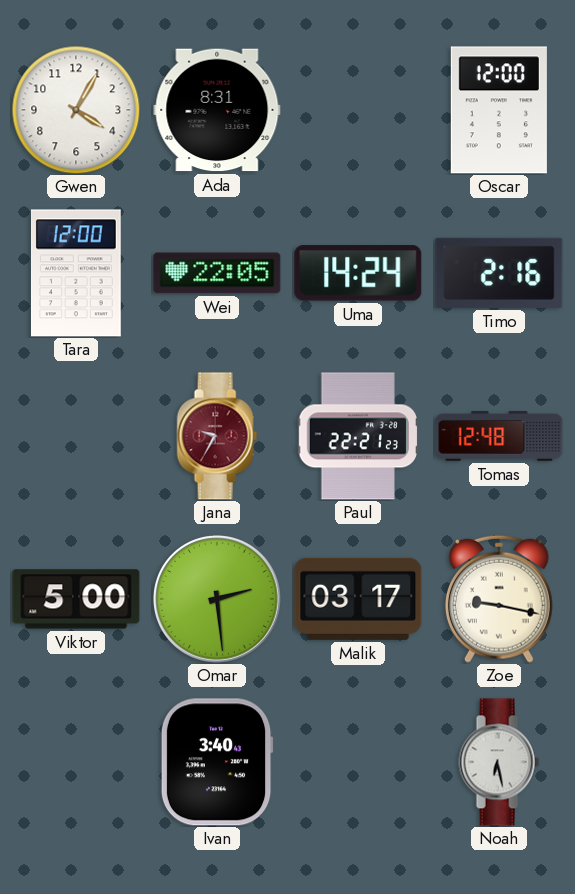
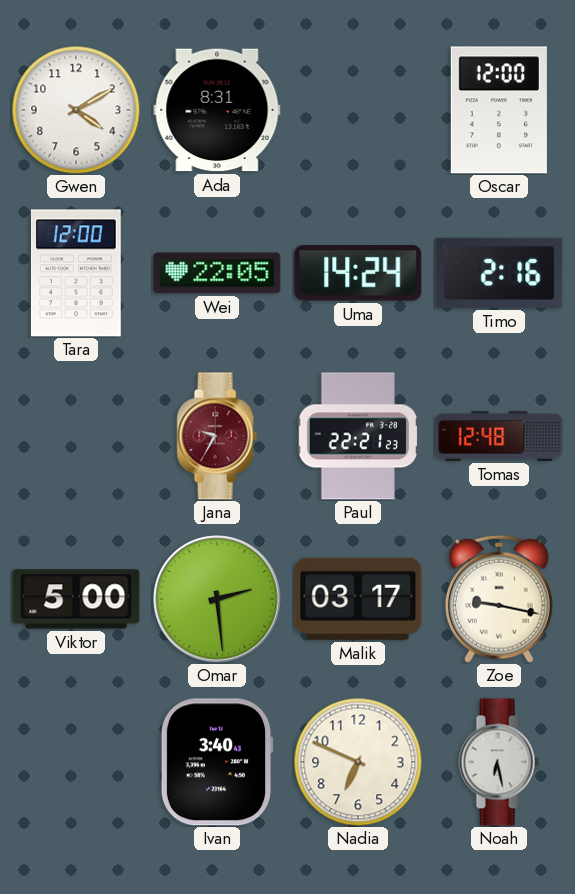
Gwen: 4:05 -> 4:10 (76, 110)
Nadia: none -> 6:49 (358, 762)
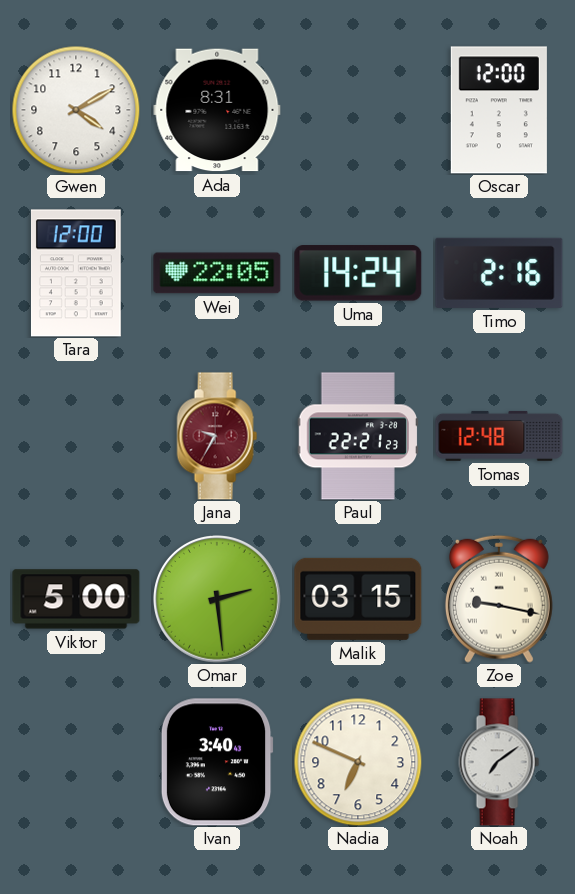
Malik: 03:17 -> 03:15 (358, 599)
Noah: 6:28 -> 7:09 (499, 762)
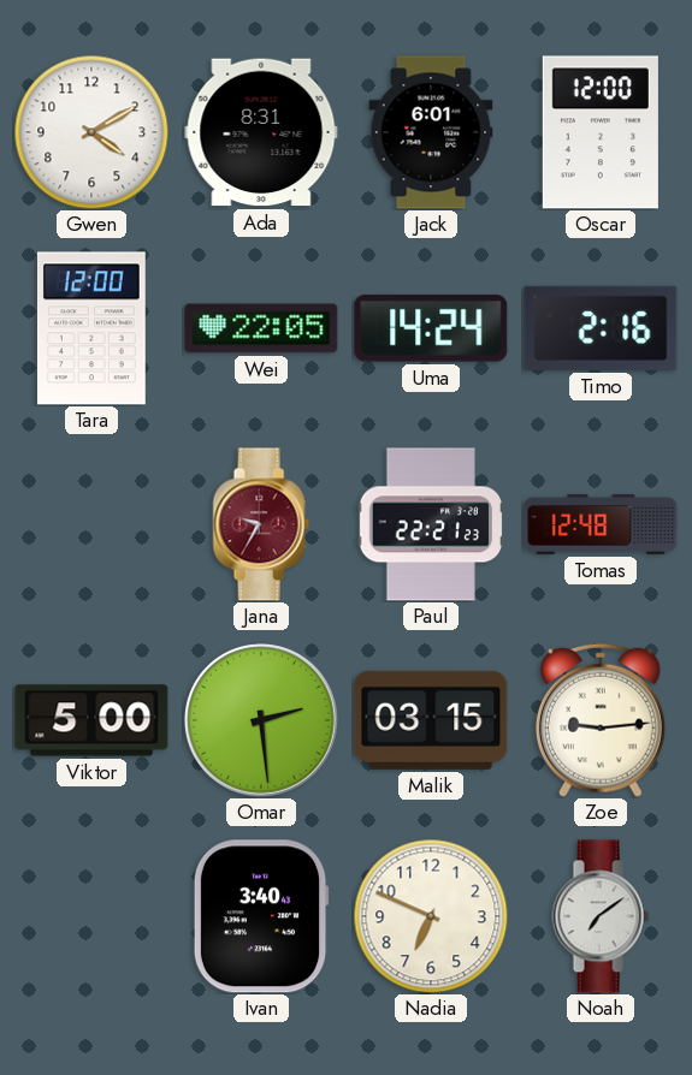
Jack: none -> 6:01 (431, 132)
Zoe: 9:17 -> 9:14 (601, 720)
